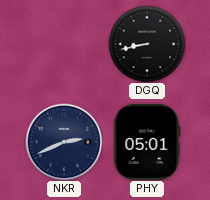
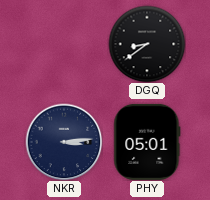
DGQ: 8:43 -> 8:39 (147, 44)
NKR: 2:41 -> 3:14 (64, 142)
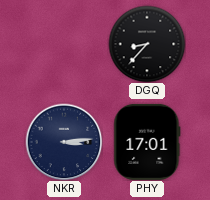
DGQ: 8:39 -> 8:37 (147, 44)
PHY: 05:01 -> 17:01 (147, 142)
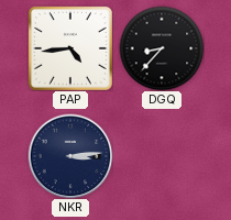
PAP: none -> 4:44 (70, 48)
PHY: 17:01 -> none (147, 142)
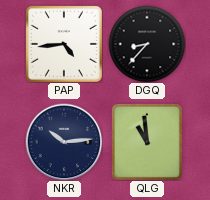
NKR: 3:14 -> 10:14 (64, 142)
QLG: none -> 10:59 (147, 142)
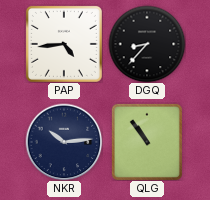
QLG: 10:59 -> 10:54 (147, 142)
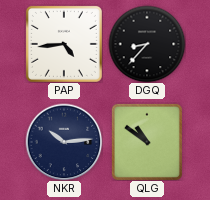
QLG: 10:54 -> 10:51 (147, 142)
